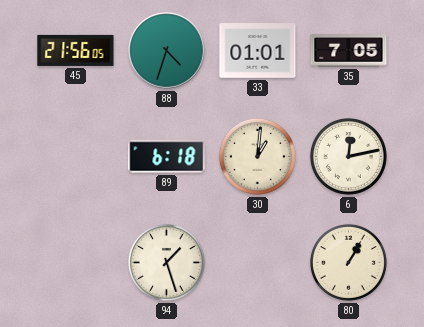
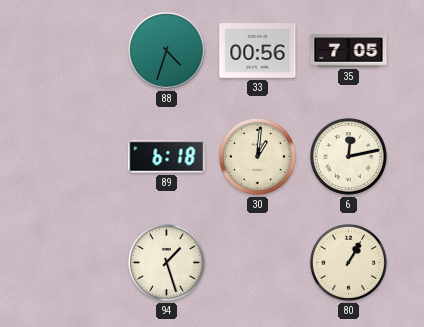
45: 21:56 -> none (76, 50)
33: 01:01 -> 00:56 (258, 51)
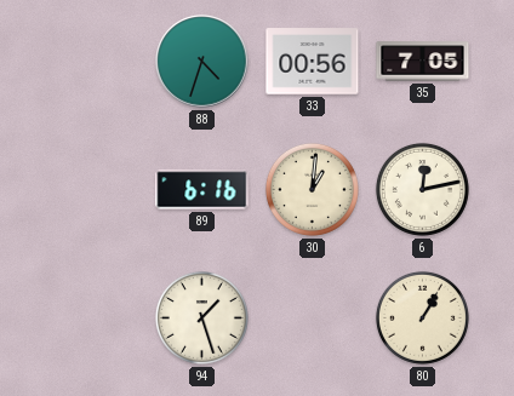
89: 6:18 -> 6:16 (202, 190)
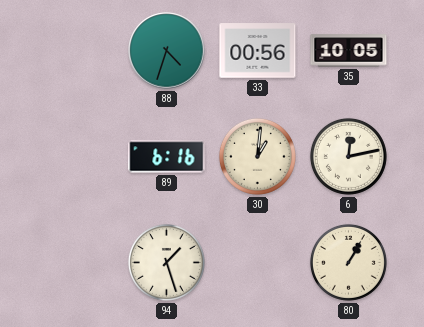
35: 7:05 -> 10:05 (349, 51)
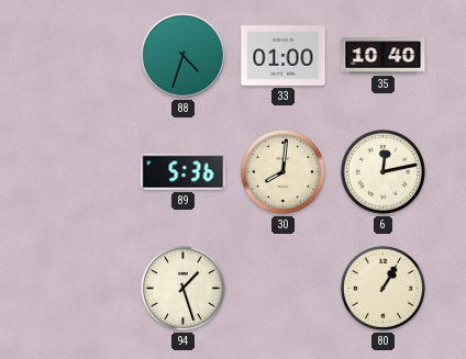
33: 00:56 -> 01:00 (284, 56)
35: 10:05 -> 10:40 (384, 56)
89: 6:16 -> 5:36 (184, 172)
30: 1:01 -> 8:01 (282, 171)
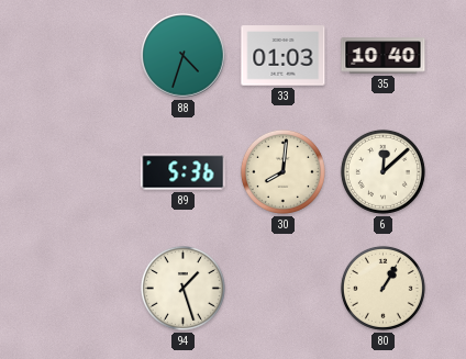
33: 01:00 -> 01:03 (284, 56)
6: 12:13 -> 12:08 (382, 171)
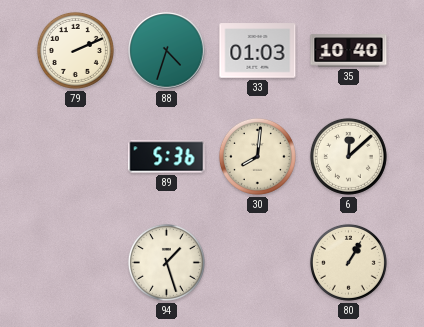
79: none -> 2:11 (75, 50)
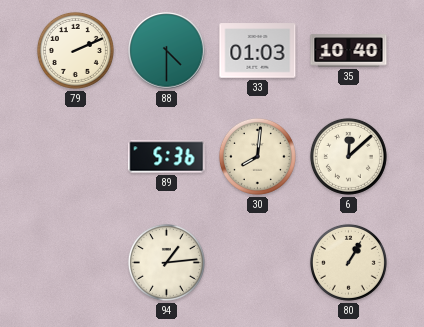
88: 4:33 -> 4:30 (167, 51)
94: 1:27 -> 1:14 (166, 262)
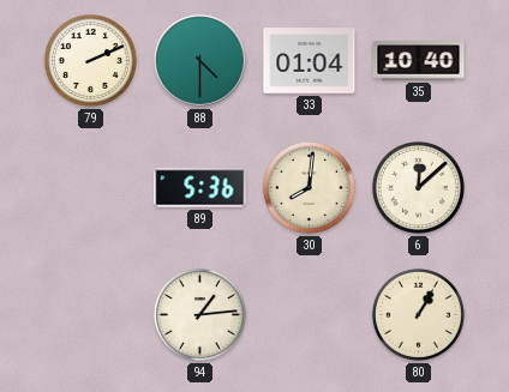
33: 01:03 -> 01:04 (310, 61)
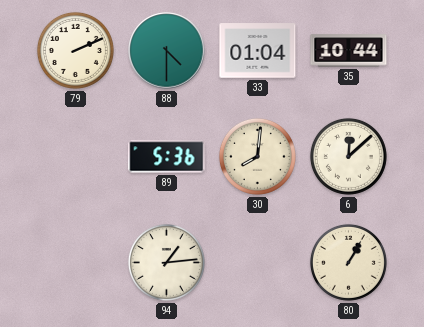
35: 10:40 -> 10:44 (349, 51)
